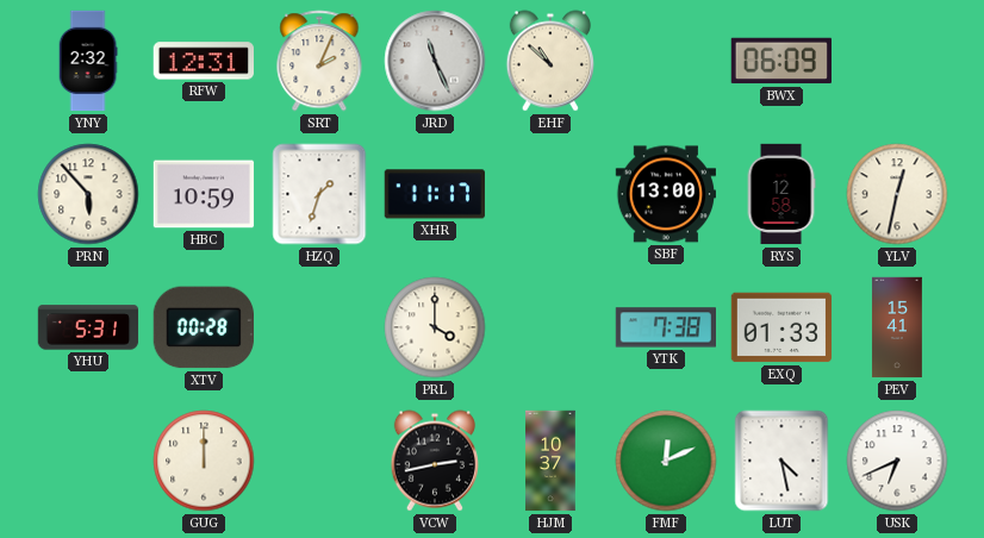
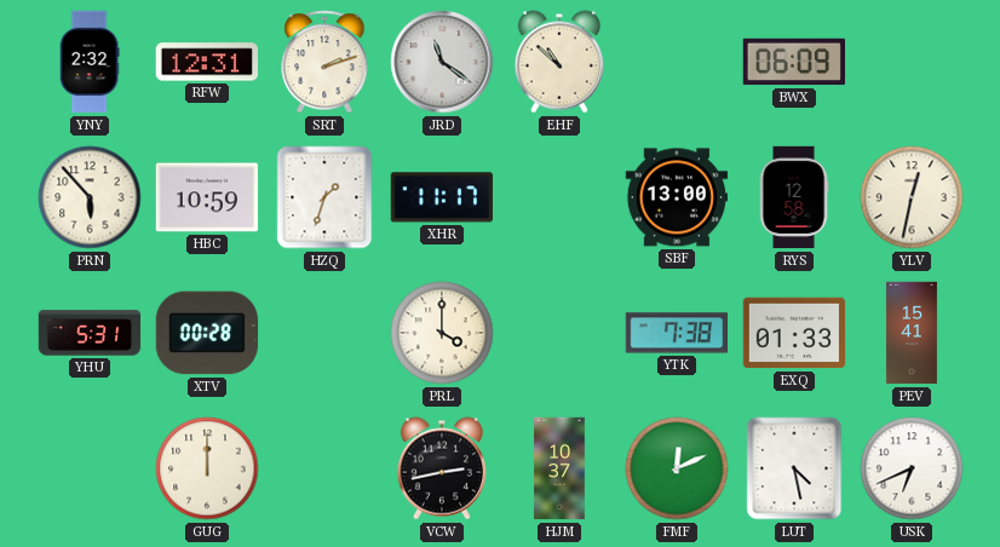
SRT: 2:04 -> 2:12 (324, 62)
JRD: 11:26 -> 11:21 (442, 62)
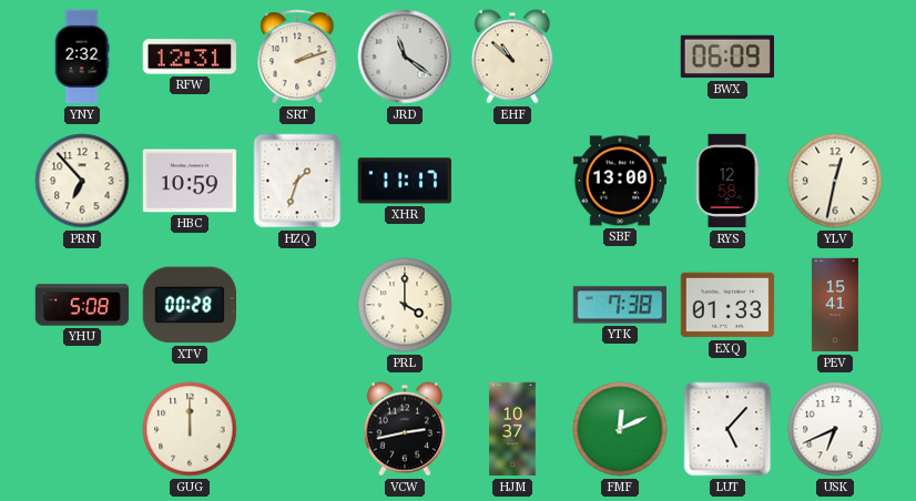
PRN: 5:53 -> 6:53 (82, 181)
YHU: 5:31 -> 5:08 (82, 305)
LUT: 4:28 -> 5:07 (727, 429)
